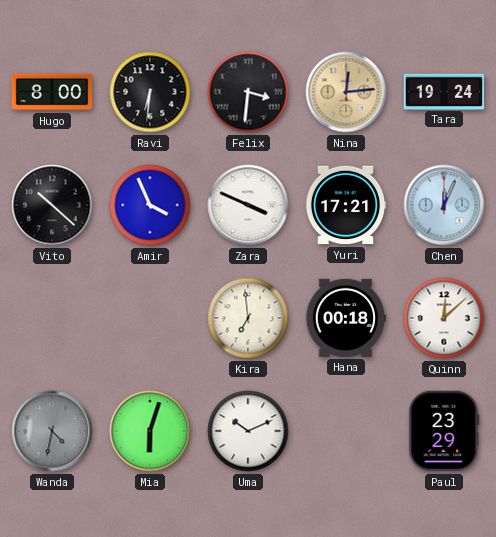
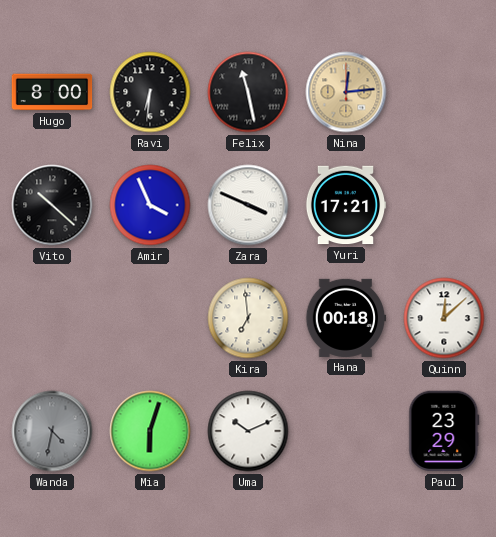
Felix: 3:31 -> 11:28 (248, 92)
Tara: 19:24 -> none (444, 91)
Chen: 12:04 -> none (444, 205)
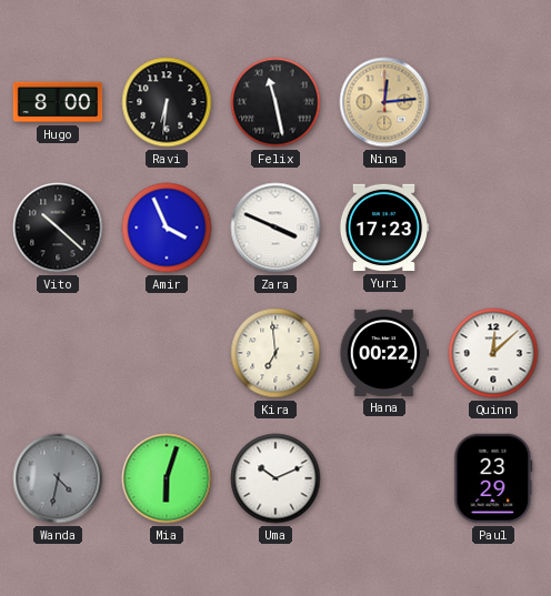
Yuri: 17:21 -> 17:23 (384, 228)
Hana: 00:18 -> 00:22 (384, 353)
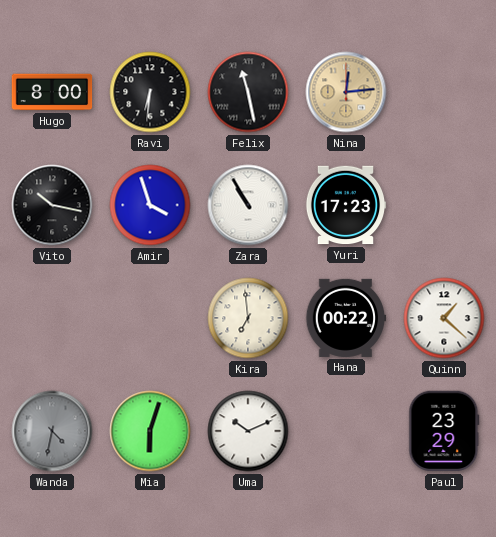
Vito: 10:22 -> 10:17 (52, 205)
Amir: 3:56 -> 3:57 (150, 205)
Zara: 3:49 -> 10:55 (248, 205)
Quinn: 12:08 -> 1:22 (444, 318)
